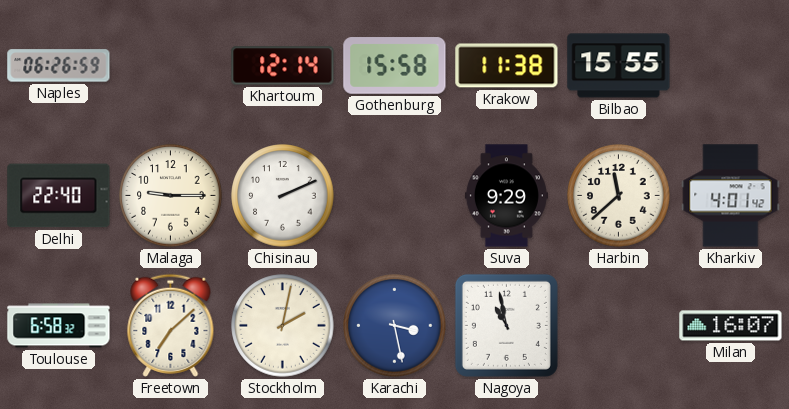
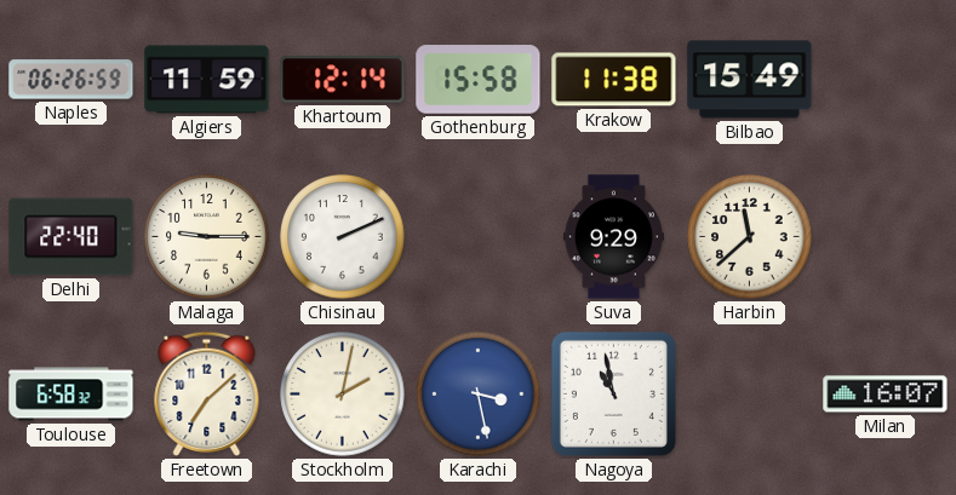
Algiers: none -> 11:59 (207, 80)
Bilbao: 15:55 -> 15:49 (750, 80)
Kharkiv: 4:01 -> none (731, 196)
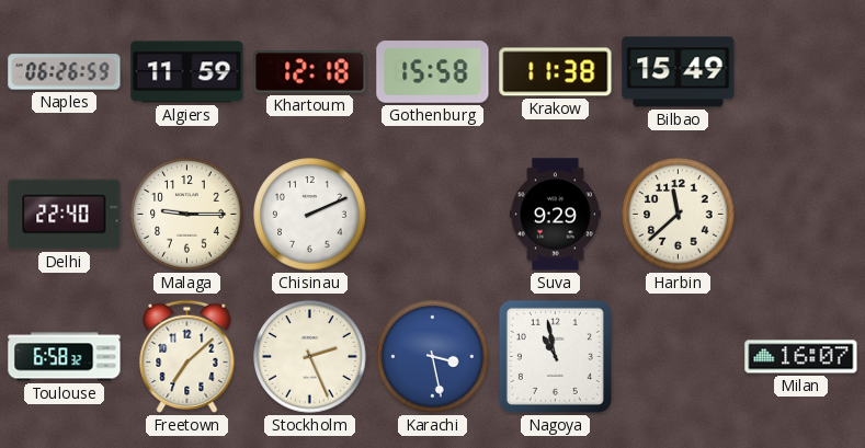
Khartoum: 12:14 -> 12:18 (310, 72)
Stockholm: 2:02 -> 2:26 (310, 357)
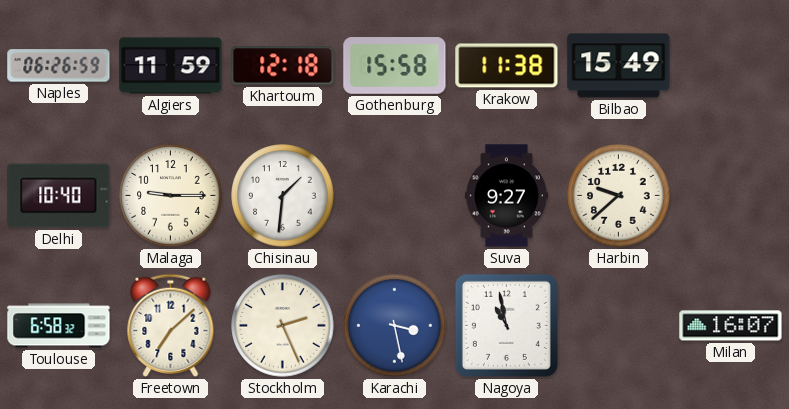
Delhi: 22:40 -> 10:40 (59, 196)
Chisinau: 2:11 -> 1:31 (283, 196)
Suva: 9:29 -> 9:27 (506, 196)
Harbin: 11:38 -> 9:38 (619, 196)
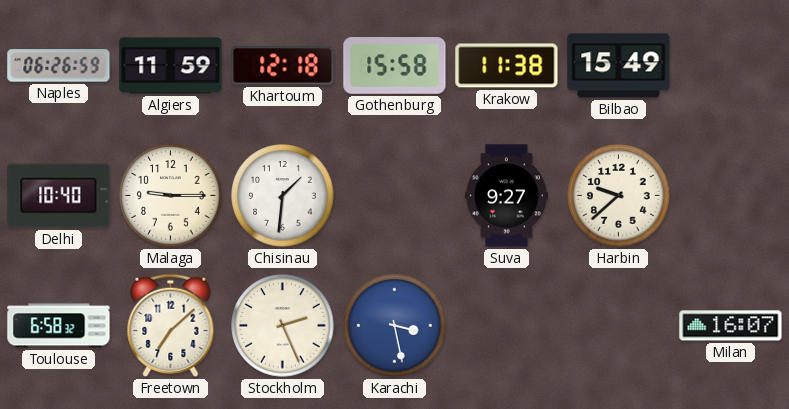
Nagoya: 10:58 -> none (506, 325)
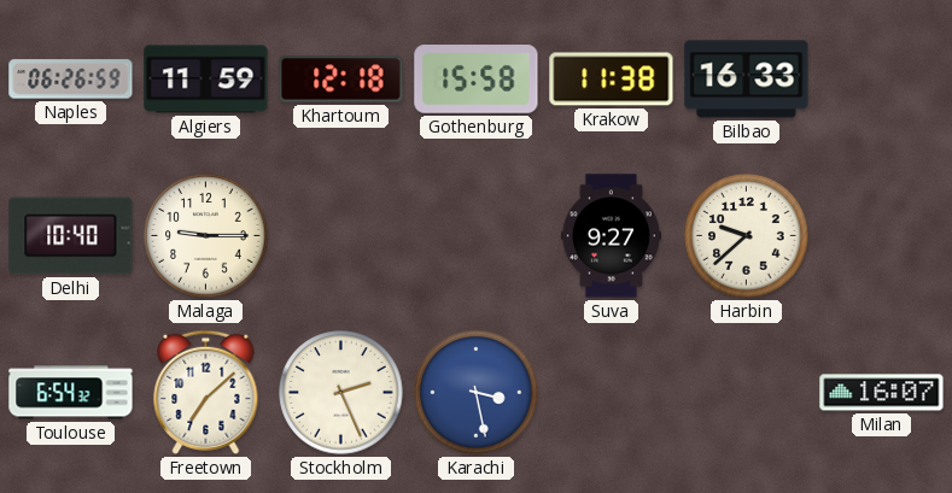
Bilbao: 15:49 -> 16:33 (747, 80)
Chisinau: 1:31 -> none (283, 196)
Toulouse: 6:58 -> 6:54 (71, 393)
